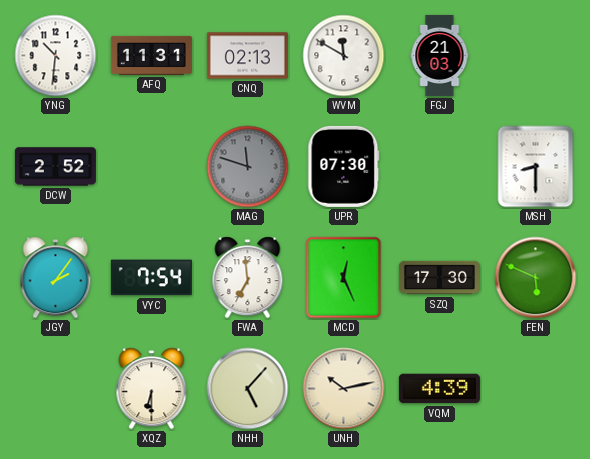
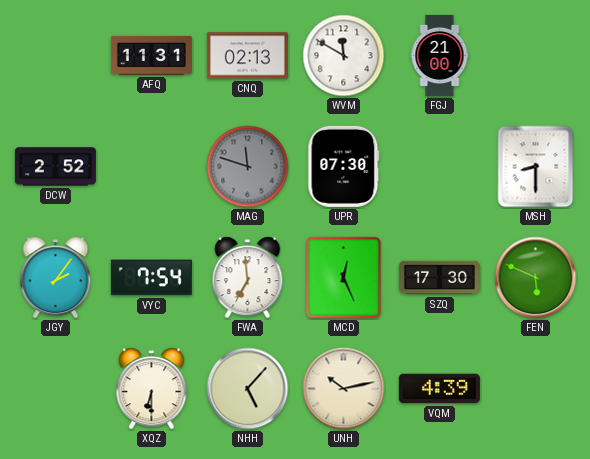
YNG: 10:31 -> none (56, 56)
FGJ: 21:03 -> 21:00 (440, 55)
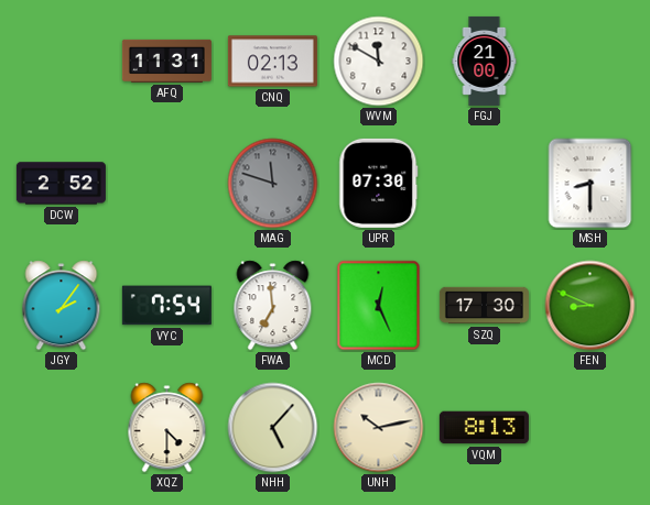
FEN: 5:49 -> 8:49 (591, 306)
XQZ: 6:30 -> 4:30 (167, 428)
VQM: 4:39 -> 8:13 (484, 428)
